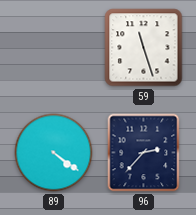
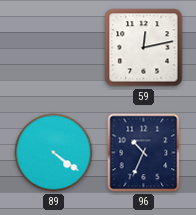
59: 11:27 -> 12:13 (144, 48)
96: 2:37 -> 10:34 (144, 153)
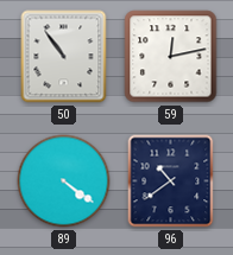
50: none -> 10:54 (64, 57)
96: 10:34 -> 10:39 (171, 181)
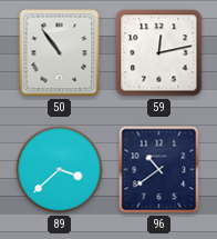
89: 4:21 -> 3:38 (60, 170)
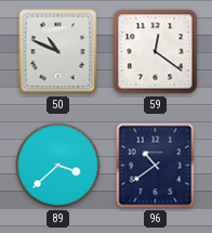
50: 10:54 -> 10:49 (58, 52)
59: 12:13 -> 12:21 (156, 52)
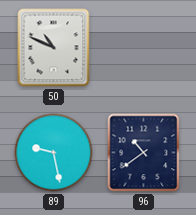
59: 12:21 -> none (156, 52)
89: 3:38 -> 9:28 (54, 153)
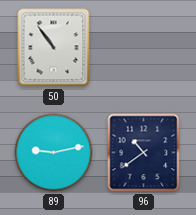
50: 10:49 -> 10:54 (54, 48)
89: 9:28 -> 9:13 (54, 153)
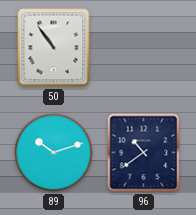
89: 9:13 -> 10:12 (54, 153)
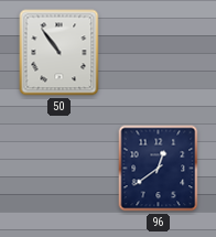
89: 10:12 -> none (54, 153)
96: 10:39 -> 12:39 (159, 169)
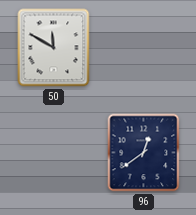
50: 10:54 -> 11:50 (54, 48)
